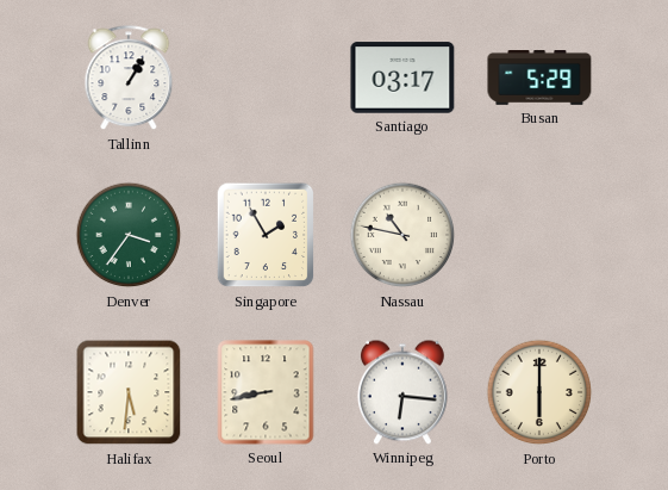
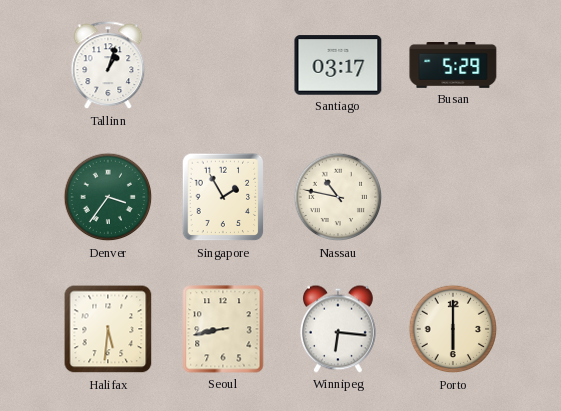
Tallinn: 1:05 -> 1:03 (108, 66)
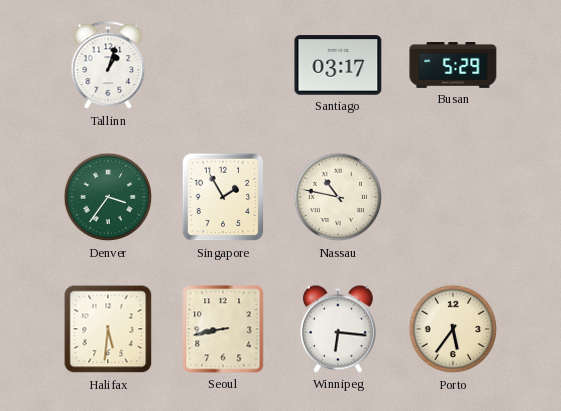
Porto: 6:00 -> 5:36 (453, 329)
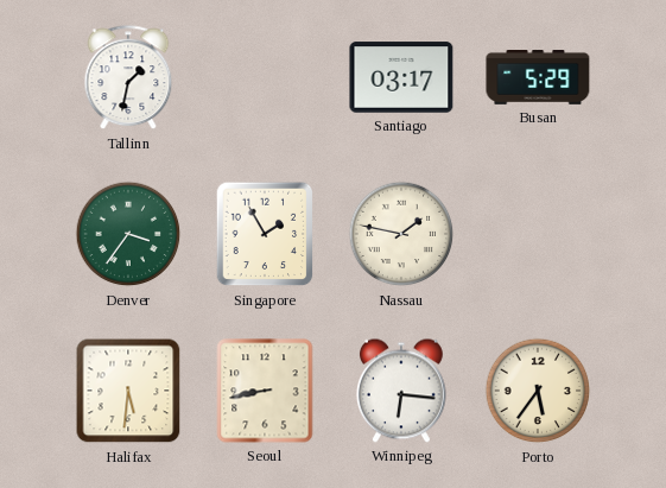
Tallinn: 1:03 -> 1:32 (128, 78)
Nassau: 10:47 -> 1:47 (401, 234)
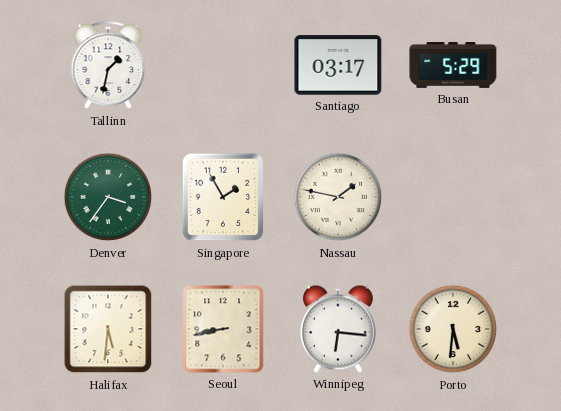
Porto: 5:36 -> 5:31 (453, 329)
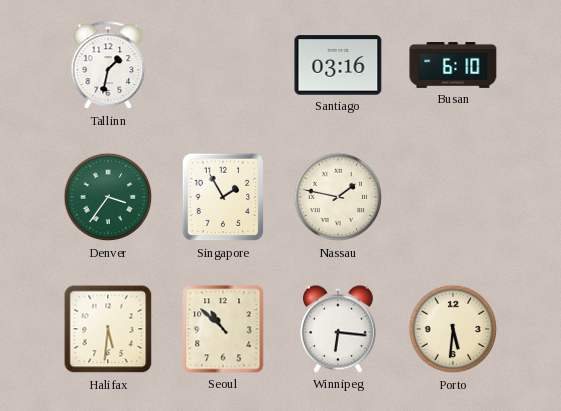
Santiago: 03:17 -> 03:16 (338, 65)
Busan: 5:29 -> 6:10 (453, 66)
Seoul: 8:43 -> 10:52 (223, 329)
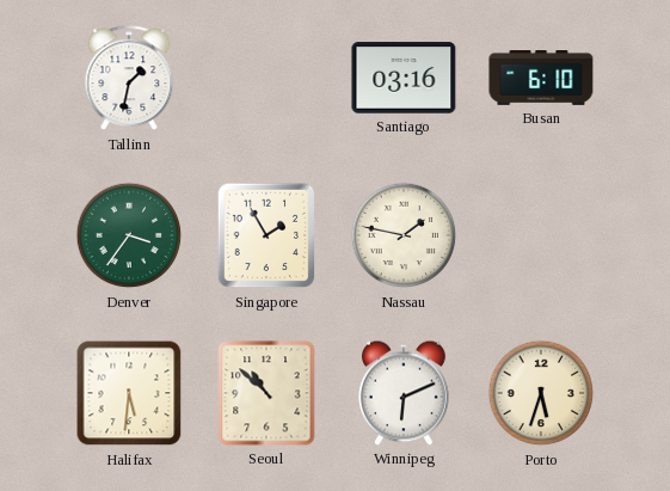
Winnipeg: 6:16 -> 6:11 (404, 393)
Porto: 5:31 -> 5:33 (541, 393)
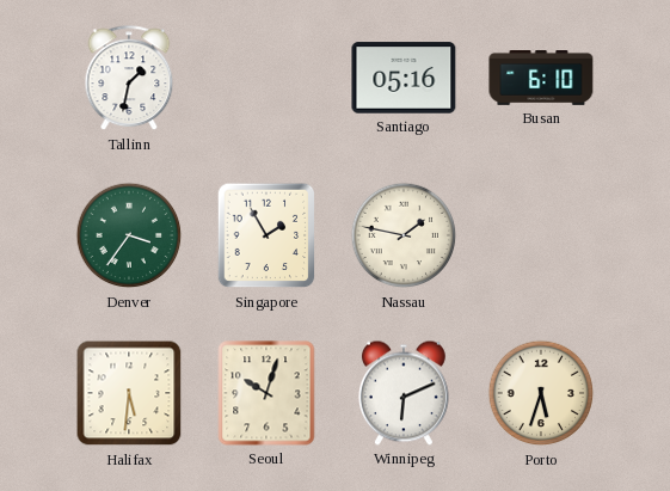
Santiago: 03:16 -> 05:16 (404, 78)
Seoul: 10:52 -> 10:03 (266, 393)
